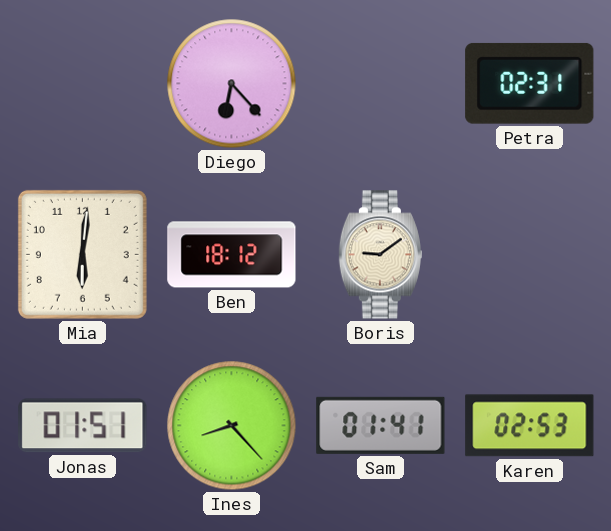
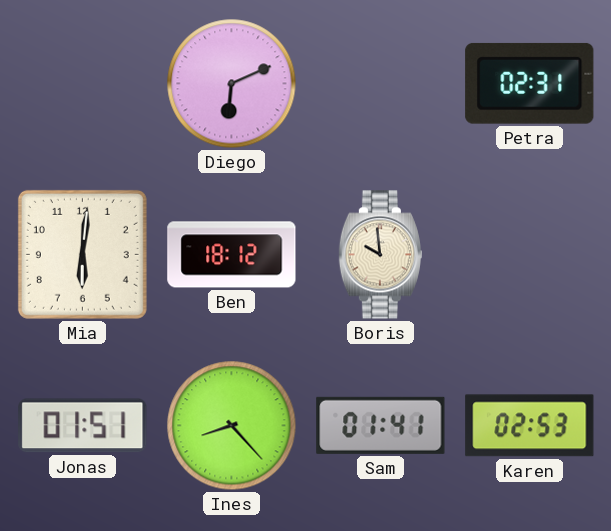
Diego: 6:23 -> 6:11 (232, 84)
Boris: 9:09 -> 9:59 (380, 255)
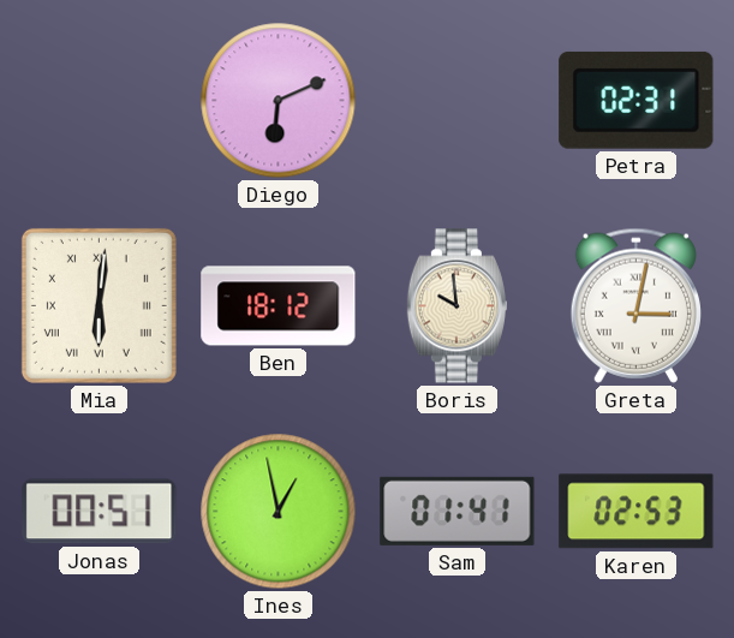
Mia numerals: Arabic -> Roman (99, 305)
Greta: none -> 3:02 (635, 305)
Jonas: 01:51 -> 00:51 (100, 512)
Ines: 8:23 -> 12:58 (279, 512)
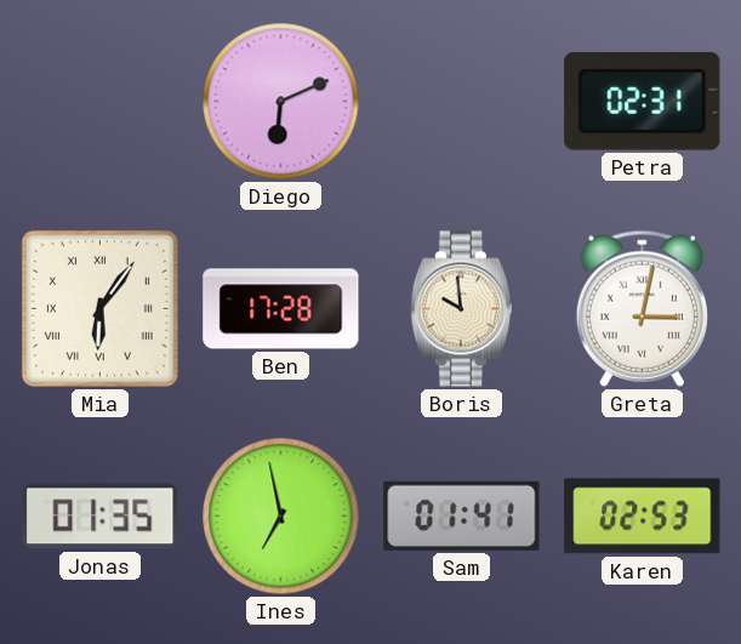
Mia: 6:01 -> 6:06 (99, 308)
Ben: 18:12 -> 17:28 (281, 309)
Jonas: 00:51 -> 01:35 (101, 517)
Ines: 12:58 -> 6:58 (281, 517)
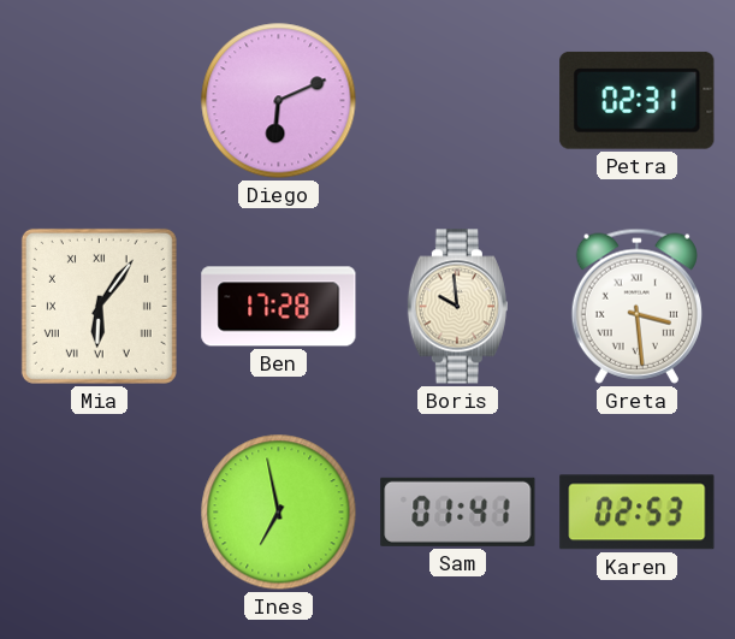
Greta: 3:02 -> 3:29 (636, 306)
Jonas: 01:35 -> none (101, 517)
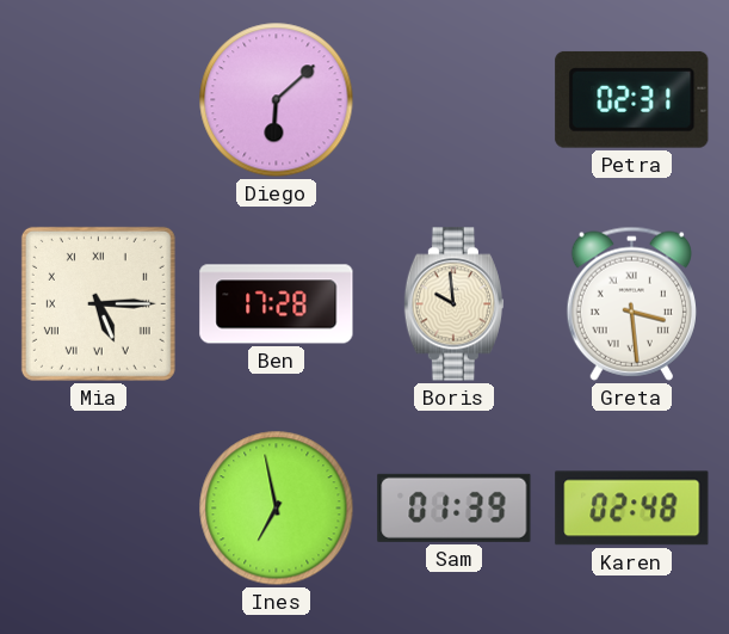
Diego: 6:11 -> 6:08 (277, 100)
Mia: 6:06 -> 5:15 (98, 303)
Sam: 01:41 -> 01:39 (455, 507)
Karen: 02:53 -> 02:48 (632, 509)
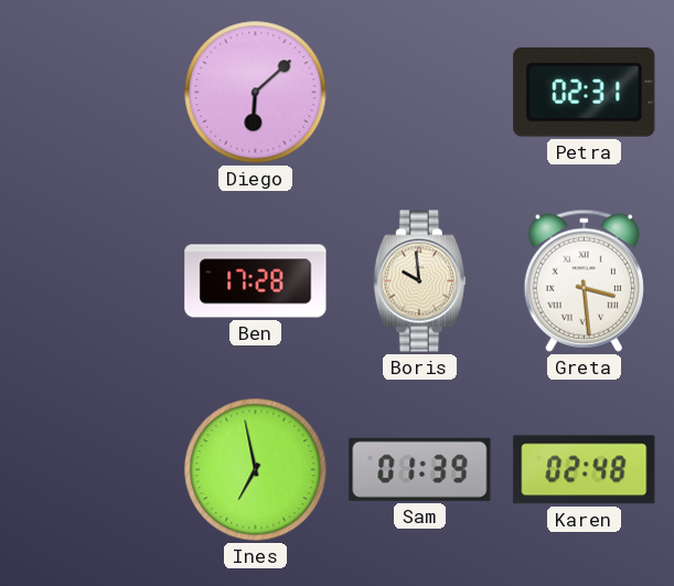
Mia: 5:15 -> none (98, 303)
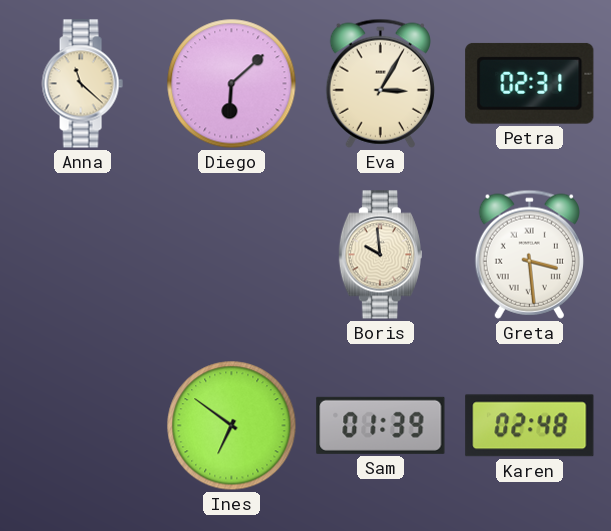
Anna: none -> 11:22 (82, 84)
Eva: none -> 3:05 (380, 83)
Ben: 17:28 -> none (256, 281)
Ines: 6:58 -> 6:51 (232, 426)
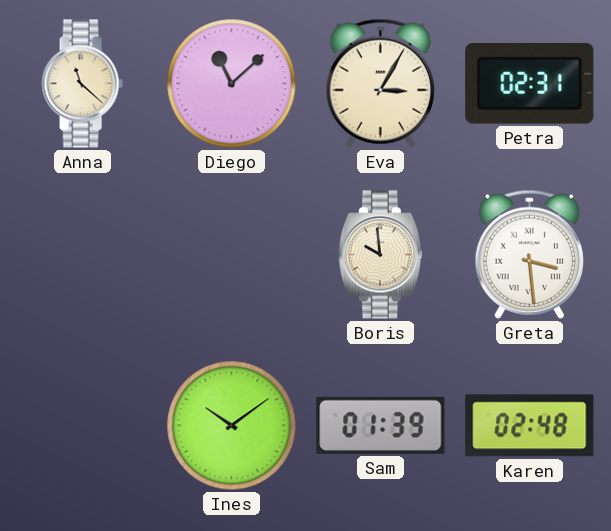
Diego: 6:08 -> 11:08 (232, 84)
Ines: 6:51 -> 10:09 (232, 426)
